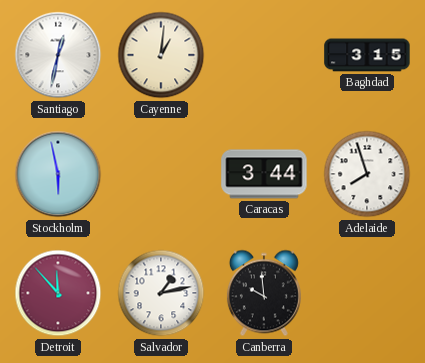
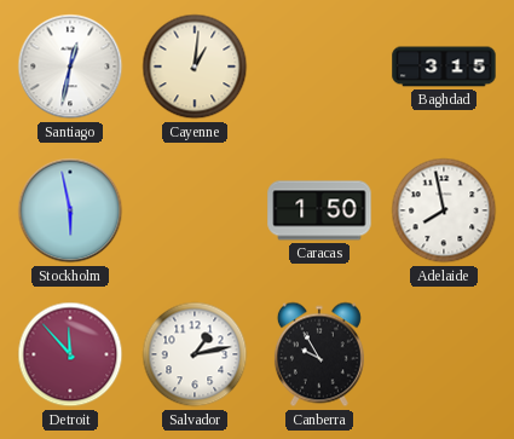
Caracas: 3:44 -> 1:50 (319, 210)
Adelaide: 7:57 -> 7:58 (444, 210)
Canberra: 9:59 -> 9:55 (319, 354)
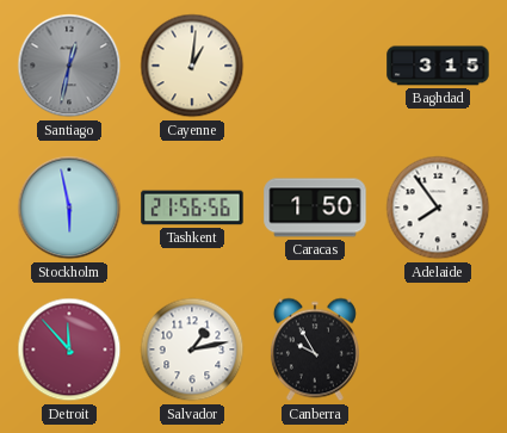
Santiago dial: white -> grey (69, 66)
Tashkent: none -> 21:56 (192, 208)
Adelaide: 7:58 -> 7:54 (438, 208)
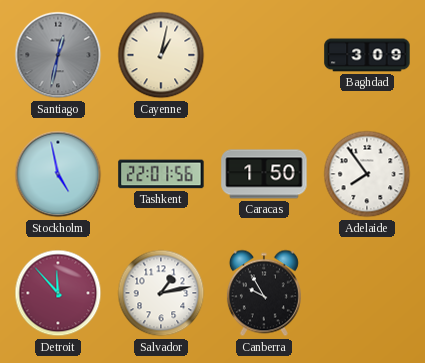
Cayenne: 1:01 -> 1:02 (161, 55)
Baghdad: 3:15 -> 3:09 (367, 55)
Stockholm: 5:58 -> 4:58 (58, 174)
Tashkent: 21:56 -> 22:01 (161, 174)
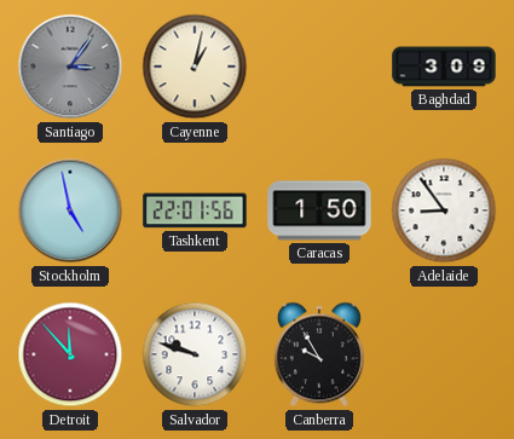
Santiago: 12:32 -> 3:06 (70, 67)
Adelaide: 7:54 -> 8:54 (444, 210)
Salvador: 1:13 -> 9:48 (195, 354)
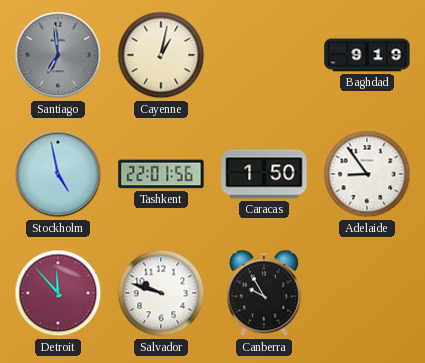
Santiago: 3:06 -> 6:59 (58, 55)
Baghdad: 3:09 -> 9:19 (367, 55)
